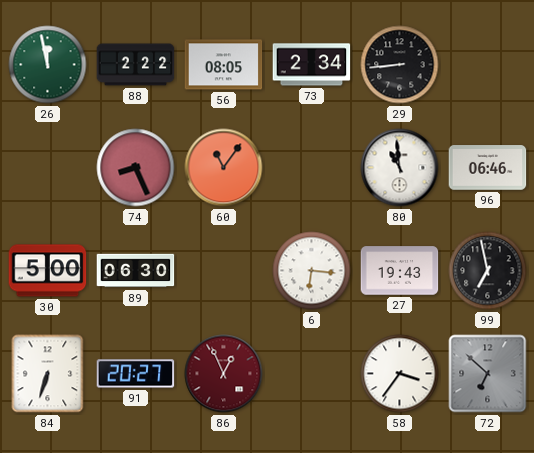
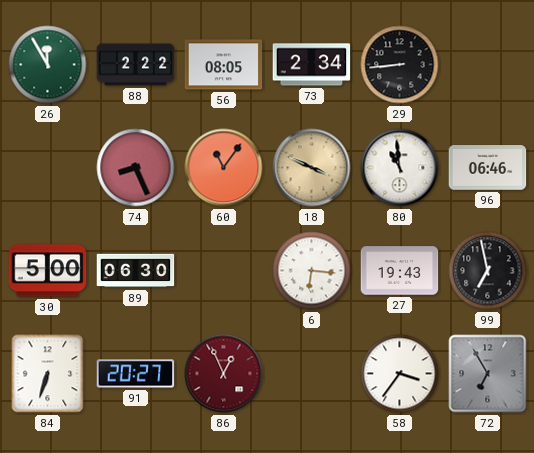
26: 11:58 -> 11:55 (48, 65)
18: none -> 3:49 (312, 168)
72: 6:52 -> 6:55 (488, 374)
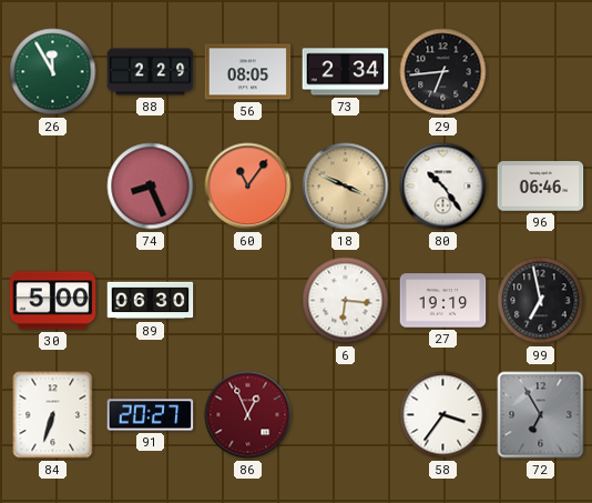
88: 2:22 -> 2:29 (151, 72)
29: 8:44 -> 6:44 (443, 72)
80: 10:59 -> 10:24 (443, 187)
27: 19:43 -> 19:19 (443, 301)
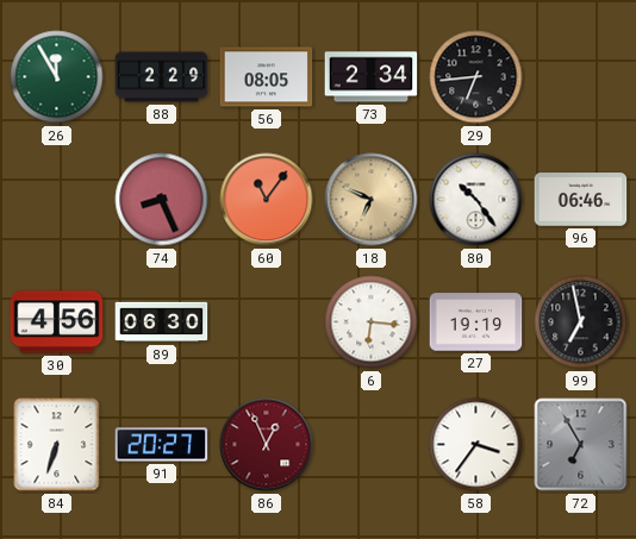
18: 3:49 -> 6:49 (372, 200)
30: 5:00 -> 4:56 (57, 322)
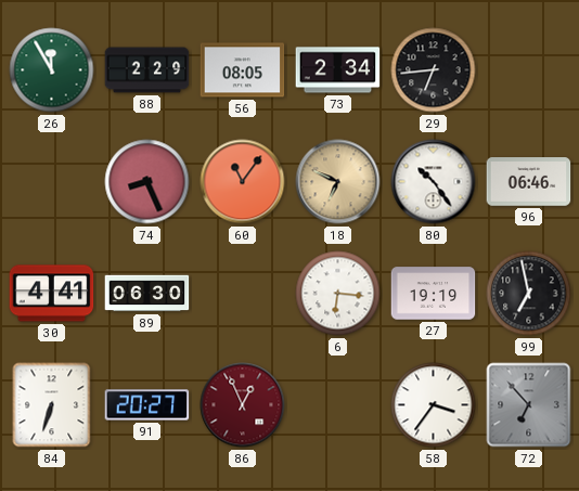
30: 4:56 -> 4:41 (52, 294)
72: 6:55 -> 6:53 (529, 405)
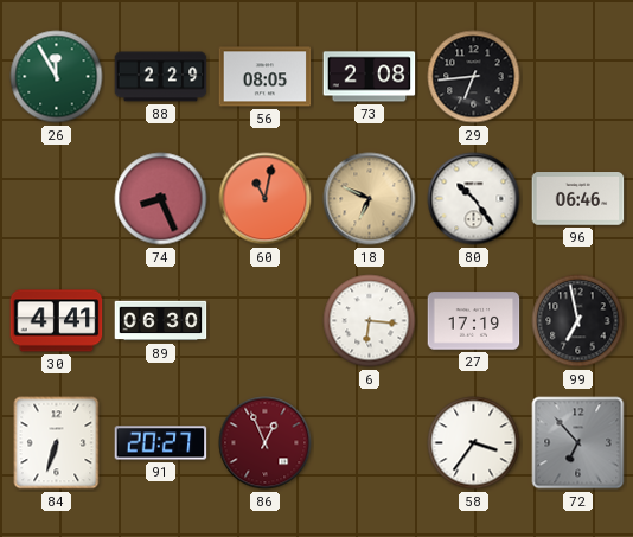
73: 2:34 -> 2:08 (370, 77)
60: 11:06 -> 11:02 (266, 199)
27: 19:19 -> 17:19 (474, 321)
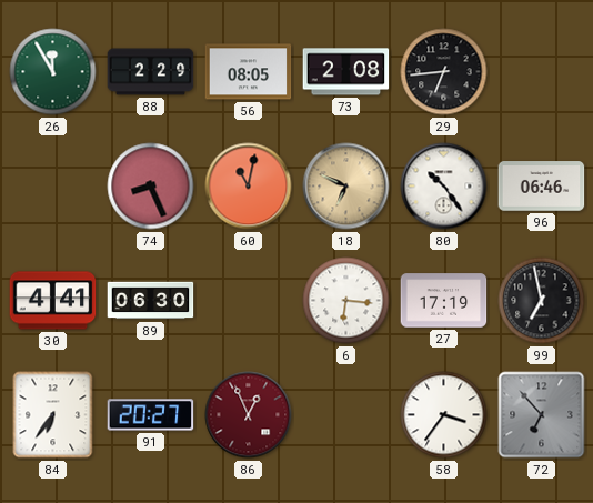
84: 6:33 -> 6:36 (53, 415)
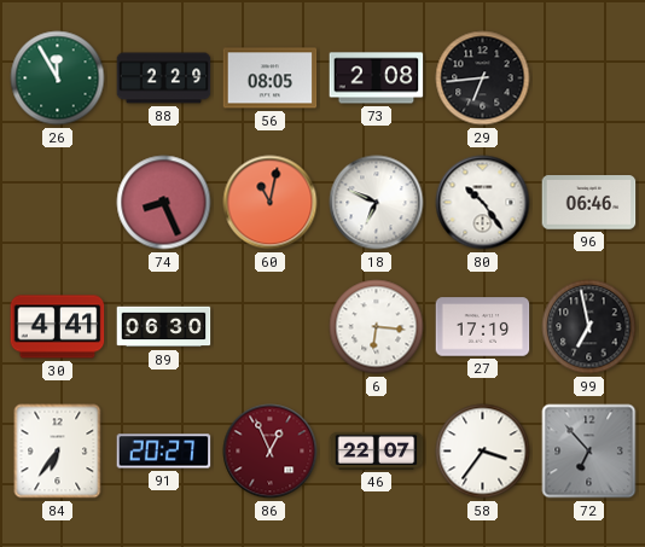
18 dial: champagne -> white (377, 203)
46: none -> 22:07 (377, 450)
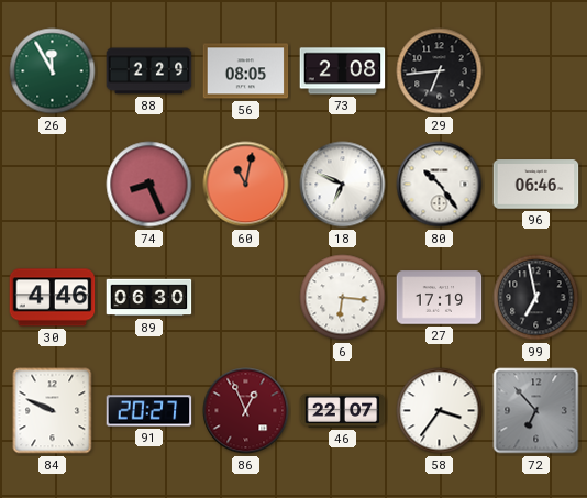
30: 4:41 -> 4:46 (53, 298)
84: 6:36 -> 9:49 (53, 411)
